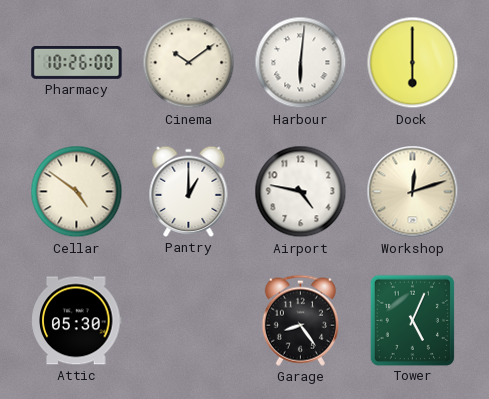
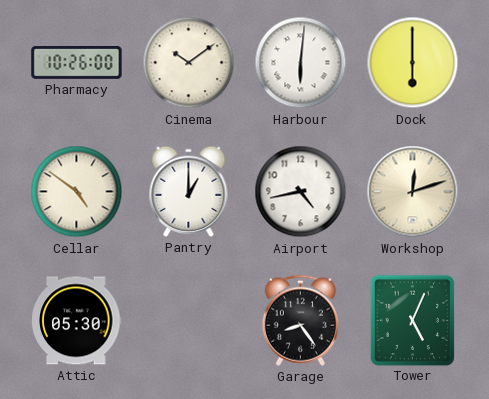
Airport: 4:47 -> 4:43 (301, 192)
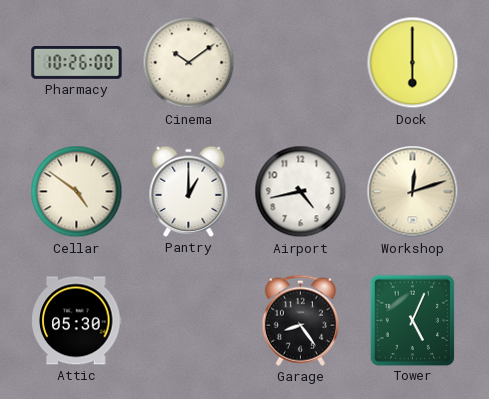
Harbour: 6:01 -> none (301, 63)
